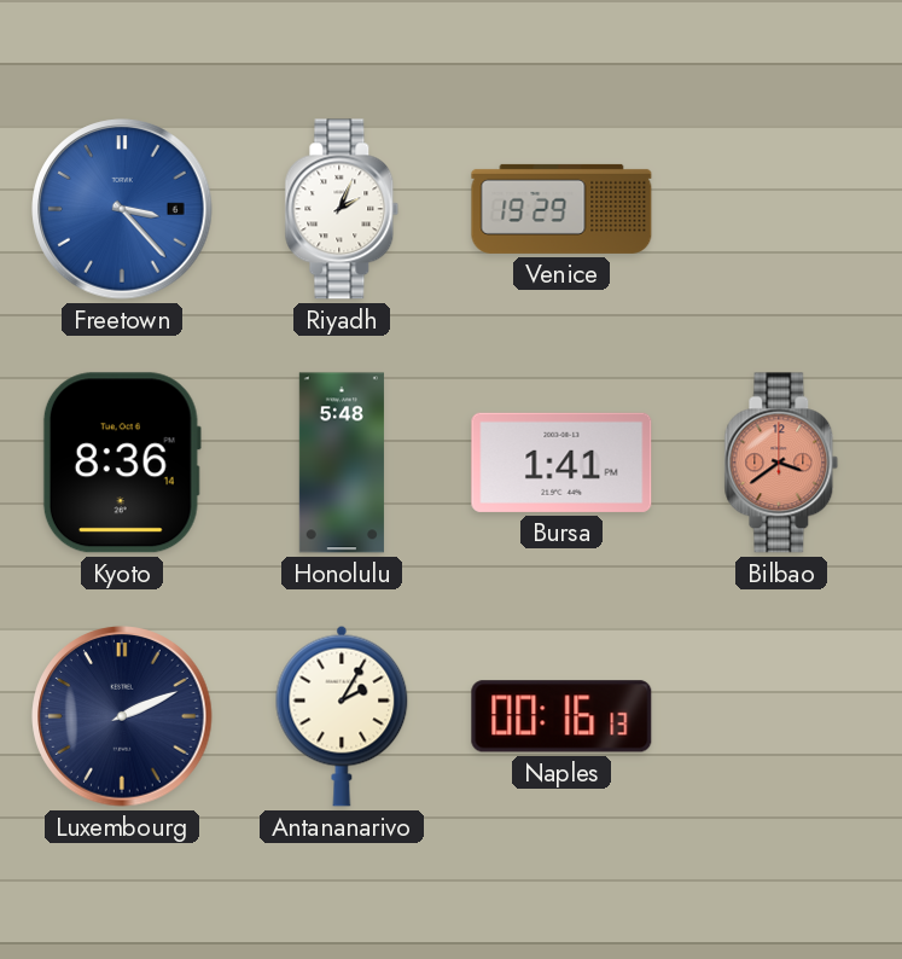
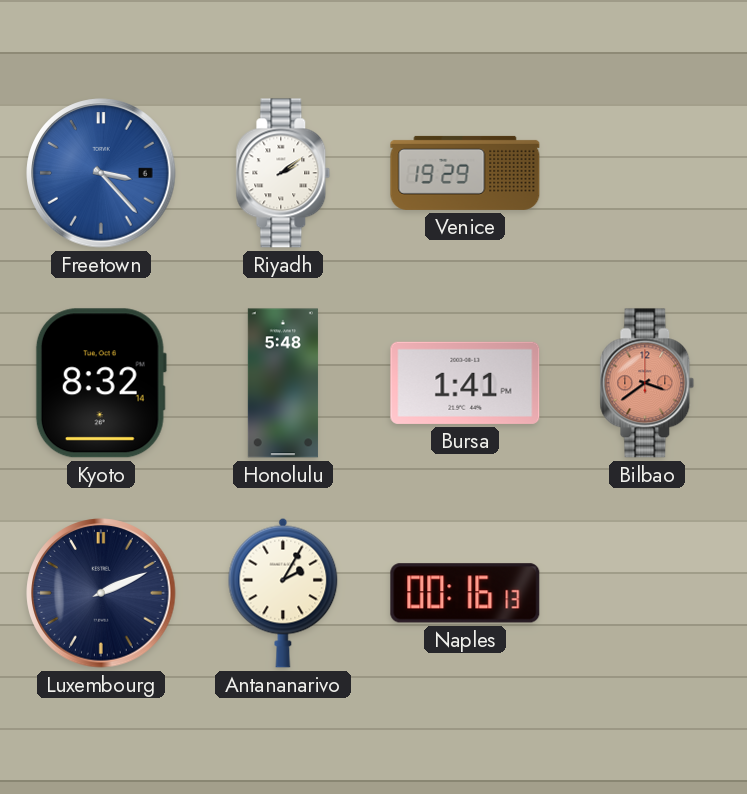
Riyadh: 2:04 -> 2:09 (283, 173)
Kyoto: 8:36 -> 8:32 (101, 383)
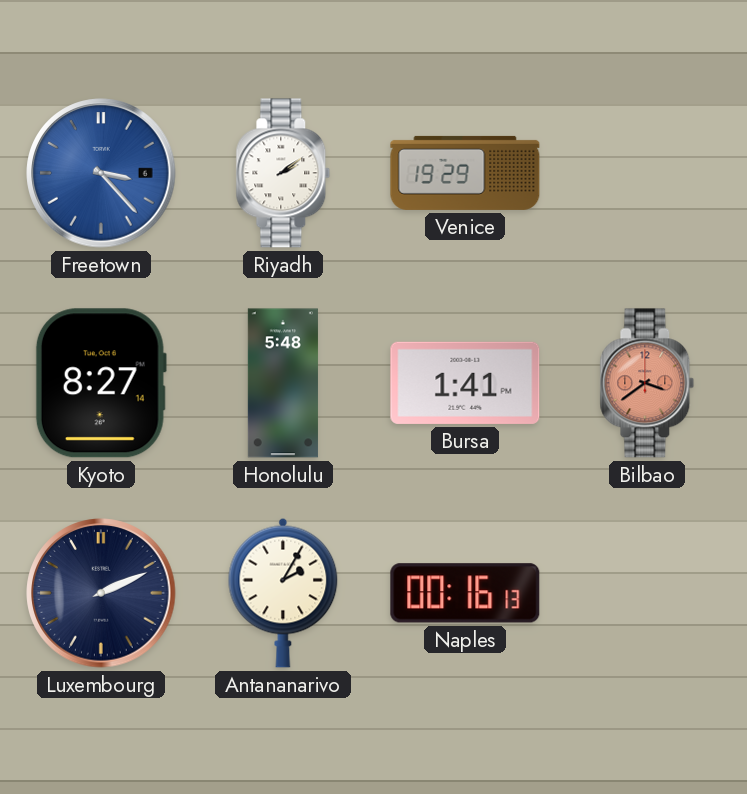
Kyoto: 8:32 -> 8:27 (101, 383)
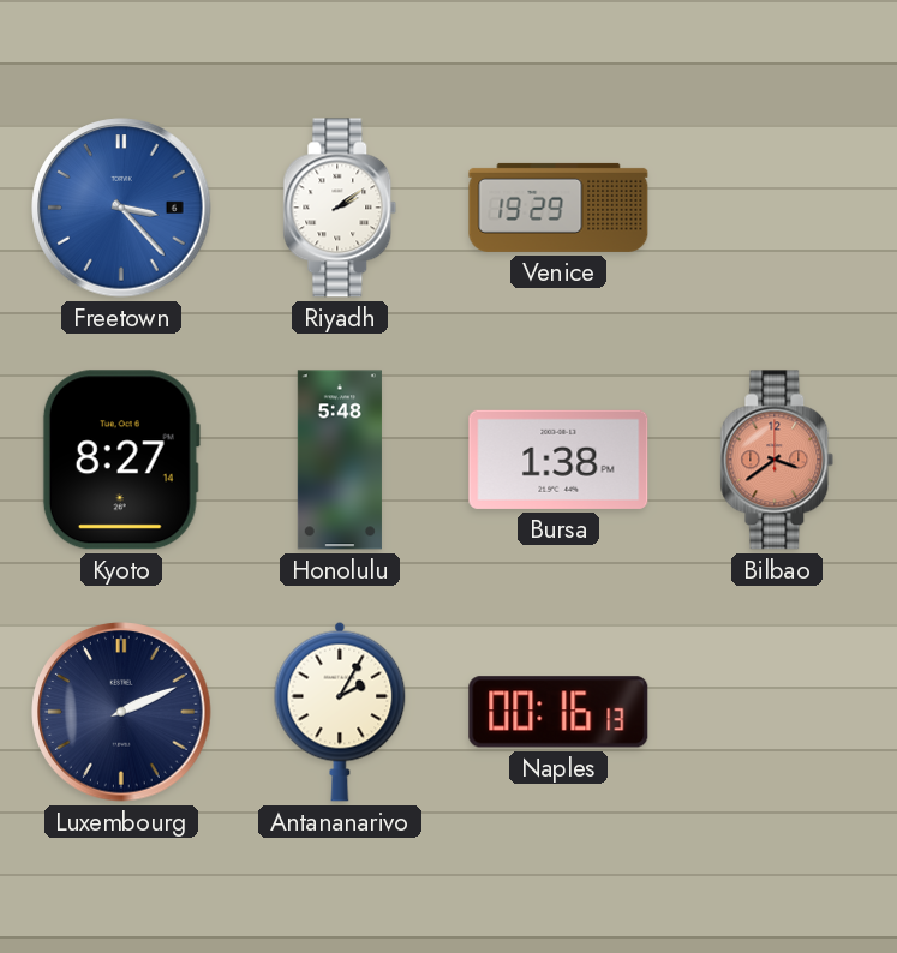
Bursa: 1:41 -> 1:38 (558, 460)
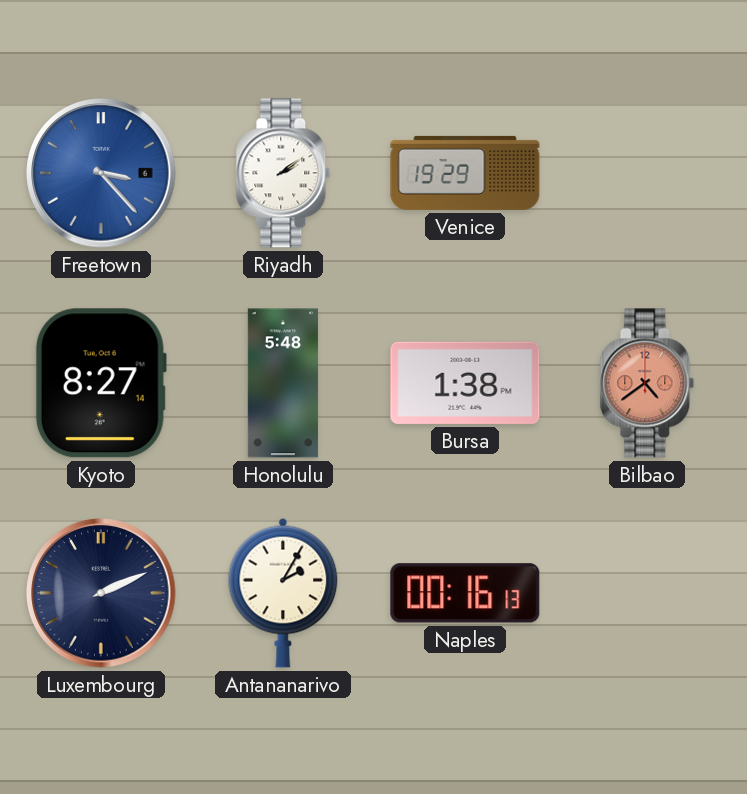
Bilbao: 3:39 -> 4:39 (647, 383)
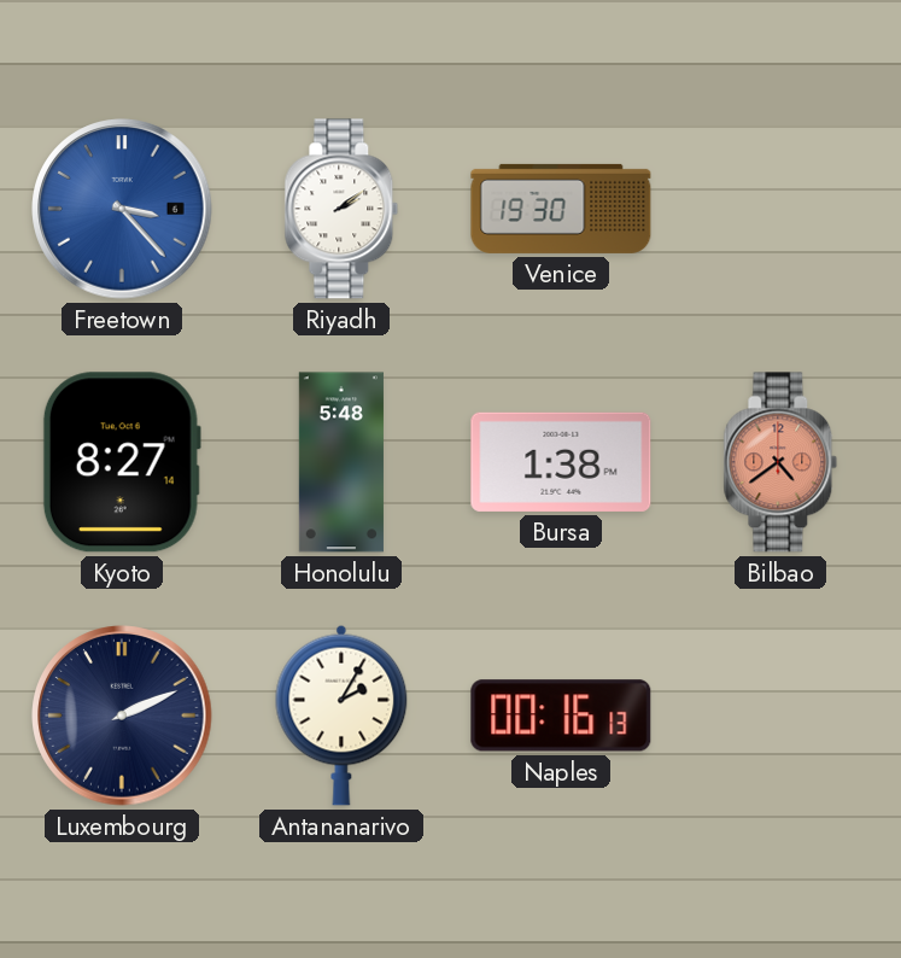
Venice: 19:29 -> 19:30 (561, 209)
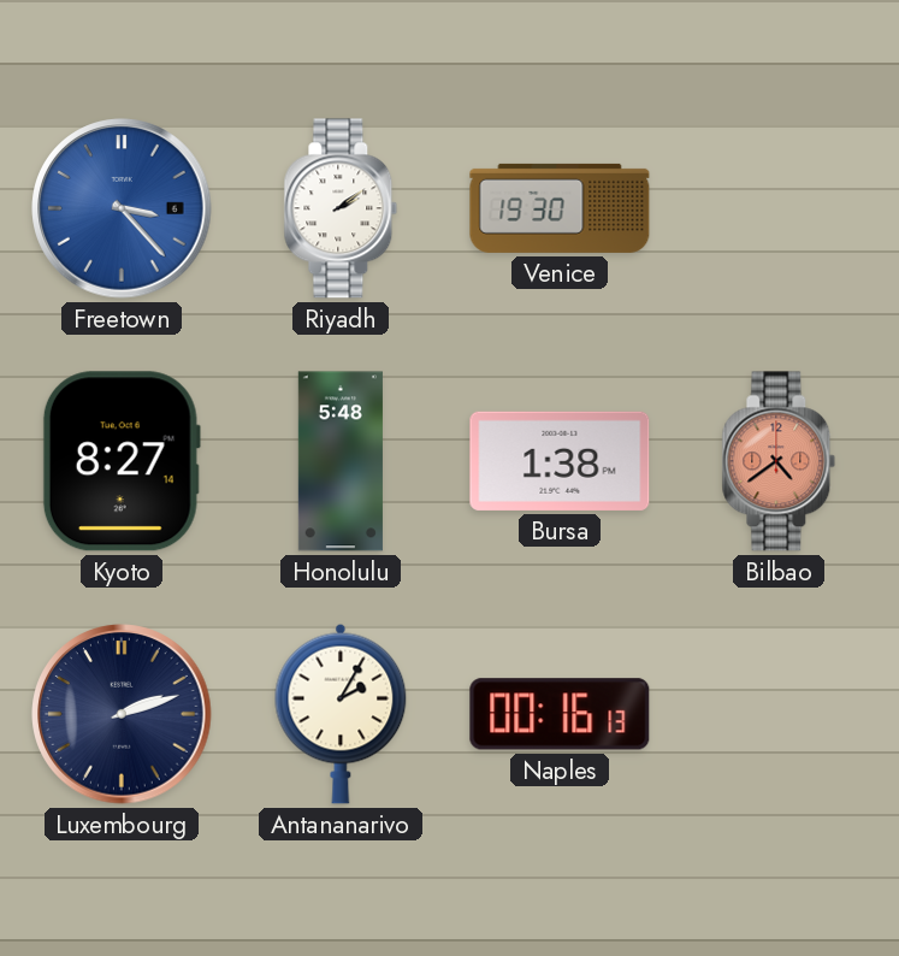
Luxembourg: 2:11 -> 2:12 (122, 714)
